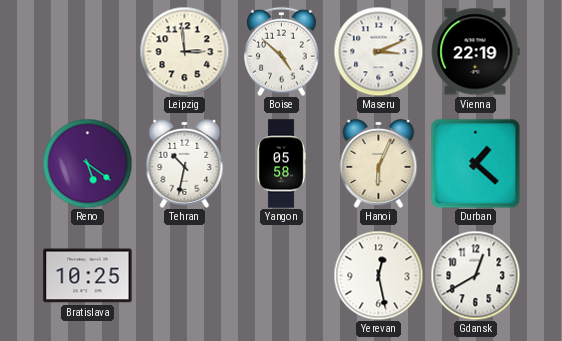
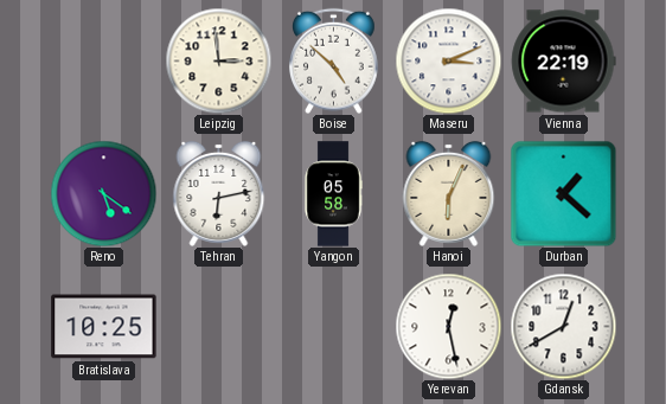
Tehran: 10:32 -> 6:13 (219, 193)
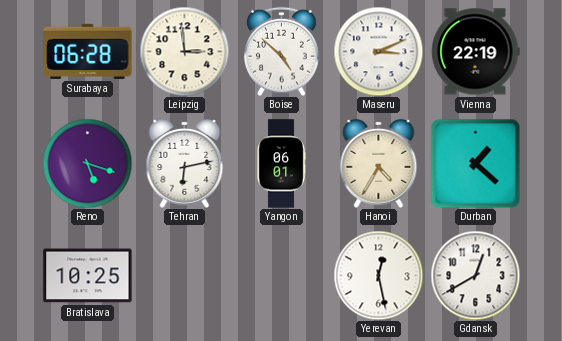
Surabaya: none -> 06:28 (88, 51)
Reno: 5:21 -> 5:18 (87, 163)
Yangon: 05:58 -> 06:01 (281, 164)
Hanoi: 6:04 -> 4:35 (379, 163)
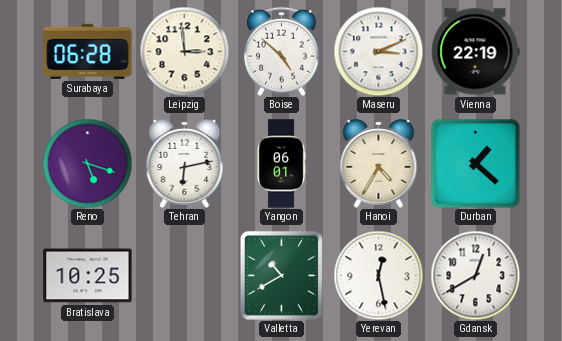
Valletta: none -> 10:40 (281, 275)
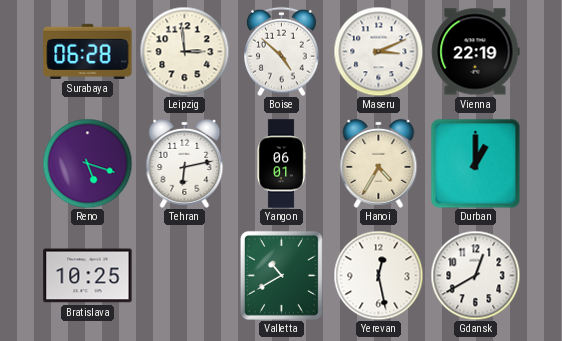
Durban: 1:22 -> 1:00 (475, 163)
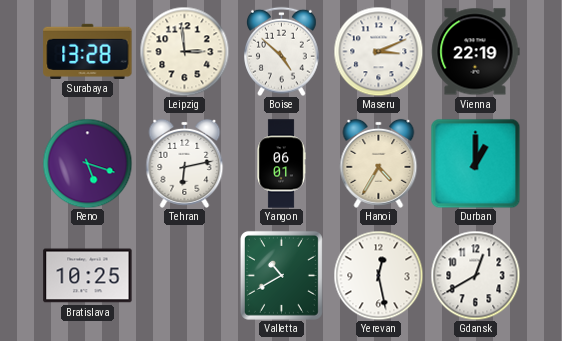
Surabaya: 06:28 -> 13:28 (88, 51)
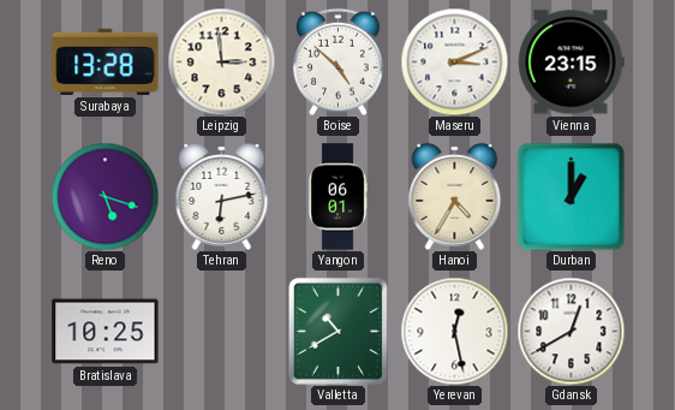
Vienna: 22:19 -> 23:15 (572, 63)
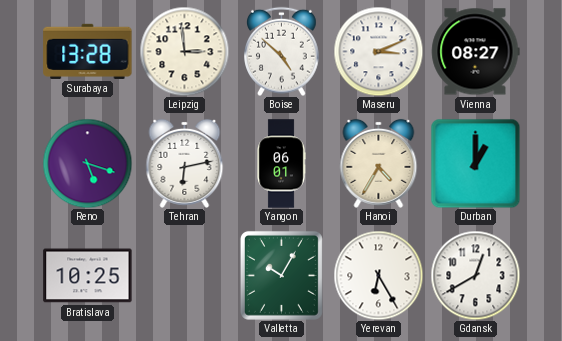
Vienna: 23:15 -> 08:27 (476, 52)
Valletta: 10:40 -> 10:05 (281, 275)
Yerevan: 12:28 -> 6:25 (378, 275)
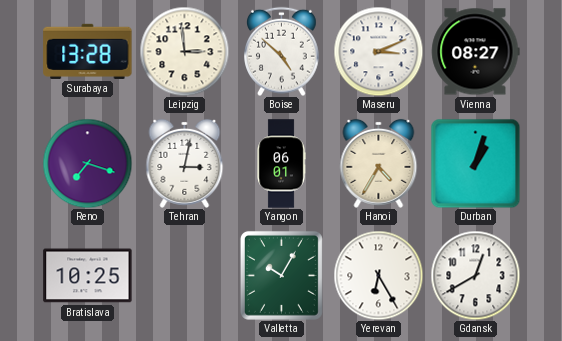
Reno: 5:18 -> 7:18 (87, 163)
Tehran: 6:13 -> 3:02 (185, 163)
Durban: 1:00 -> 1:03 (475, 163)
